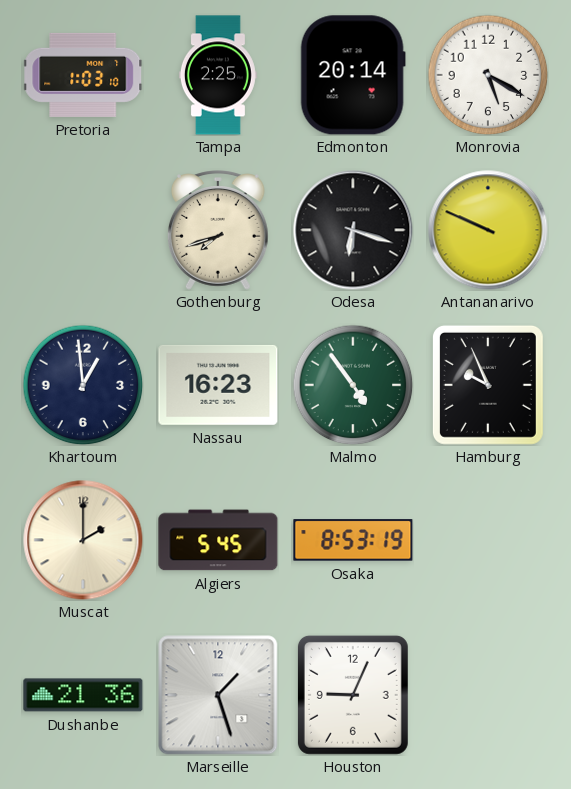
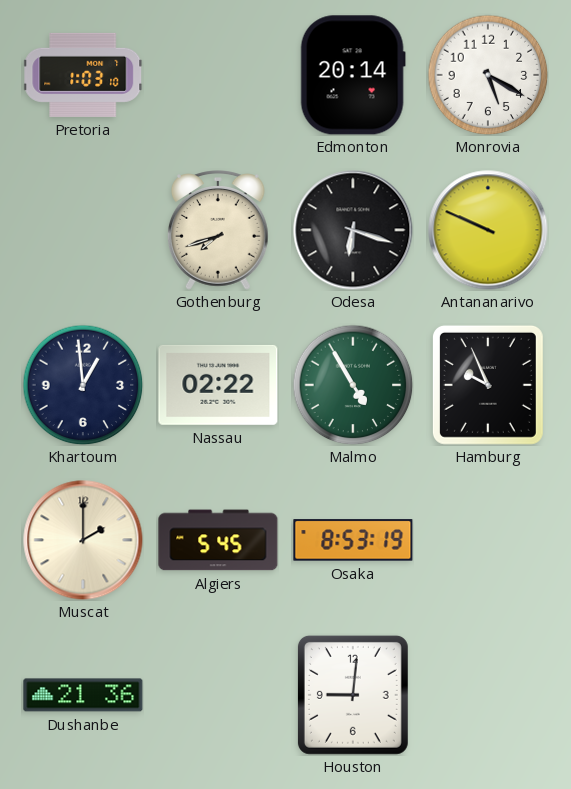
Tampa: 2:25 -> none (218, 75)
Nassau: 16:23 -> 02:22 (218, 385)
Malmo: 4:54 -> 4:55 (353, 385)
Marseille: 1:27 -> none (218, 695)
Houston: 9:04 -> 9:01 (353, 695)
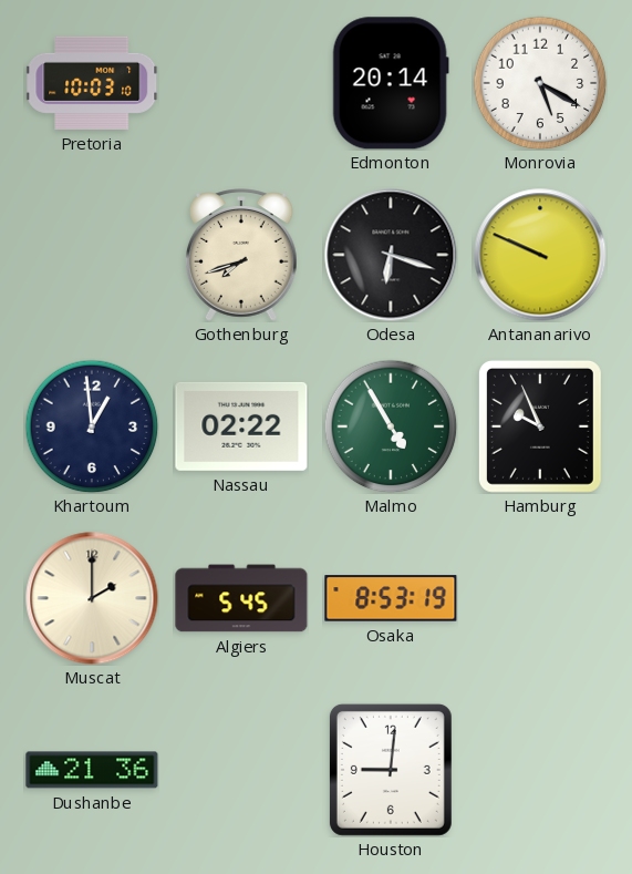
Pretoria: 1:03 -> 10:03 (92, 83)
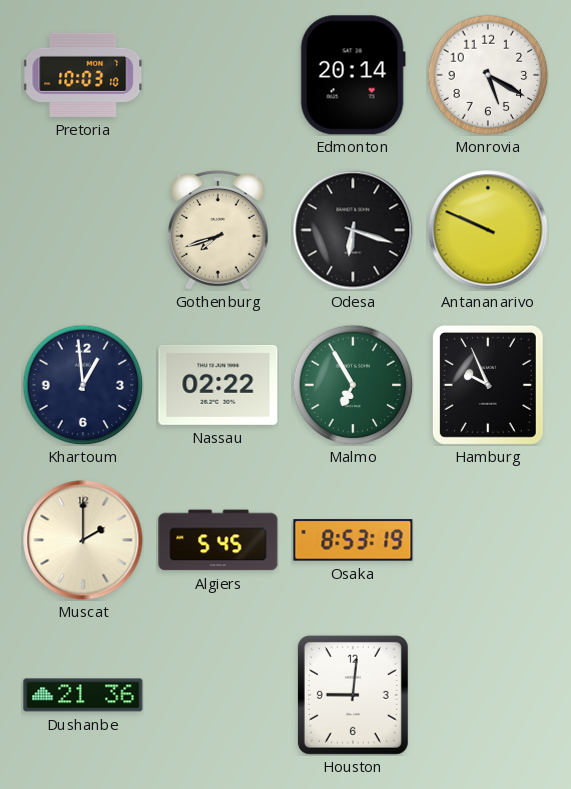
Malmo: 4:55 -> 6:55 (353, 385)
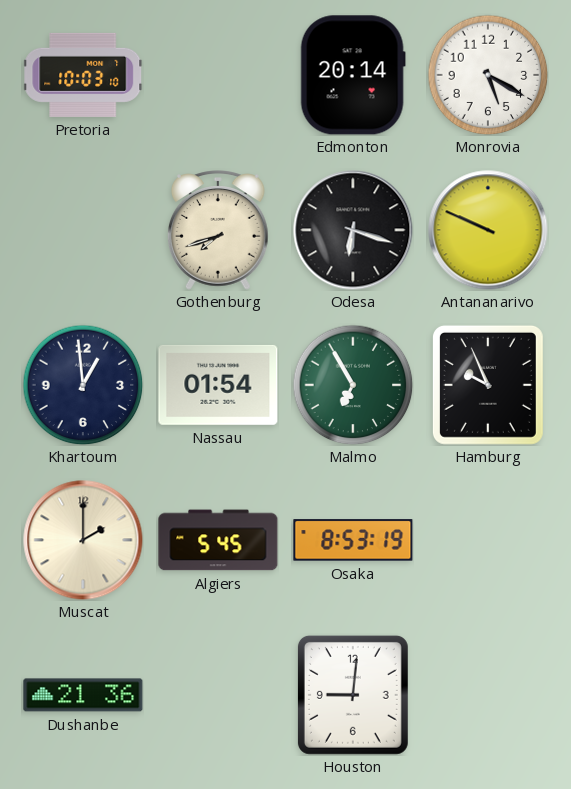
Nassau: 02:22 -> 01:54 (218, 385)
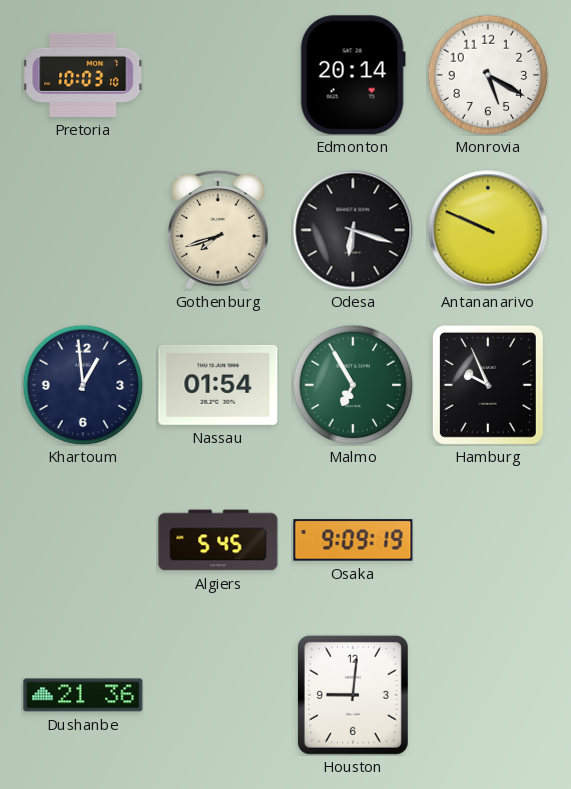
Muscat: 2:00 -> none (83, 540)
Osaka: 8:53 -> 9:09 (353, 540)
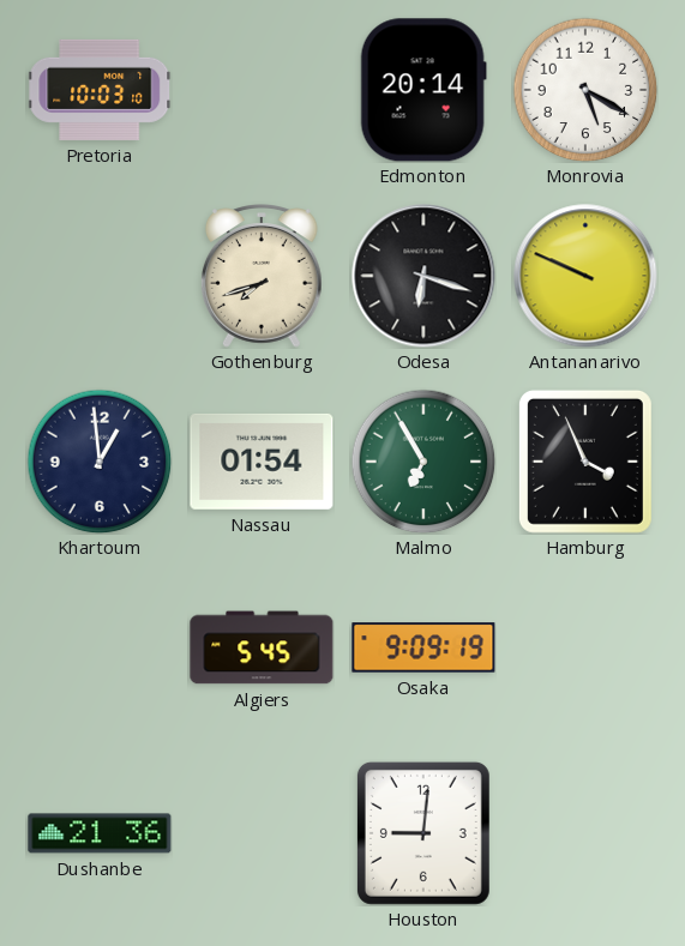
Hamburg: 9:56 -> 3:56 (585, 462)
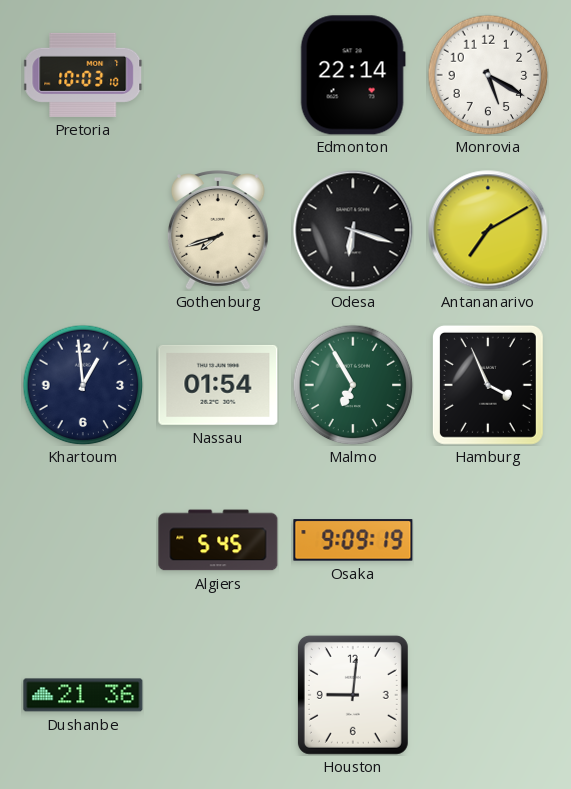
Edmonton: 20:14 -> 22:14 (353, 75)
Antananarivo: 9:49 -> 7:10 (488, 230)
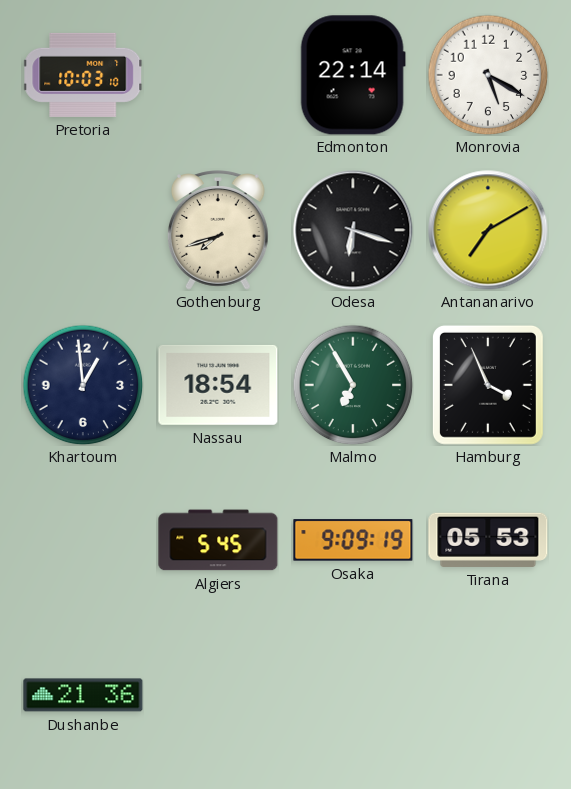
Nassau: 01:54 -> 18:54 (218, 385)
Tirana: none -> 05:53 (488, 540)
Houston: 9:01 -> none (353, 695)
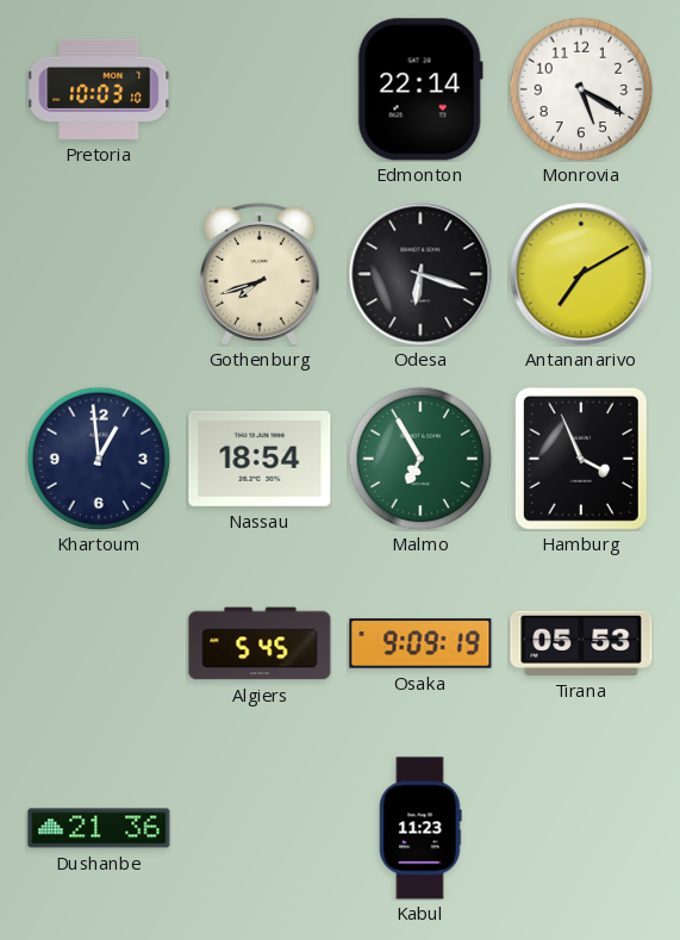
Kabul: none -> 11:23 (420, 828)
